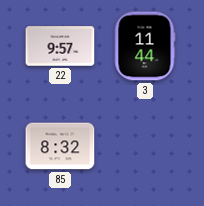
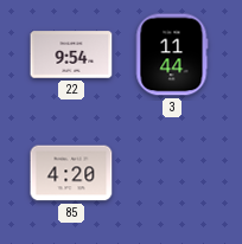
22: 9:57 -> 9:54 (71, 54)
85: 8:32 -> 4:20 (71, 173)
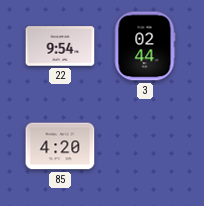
3: 11:44 -> 02:44 (145, 46)
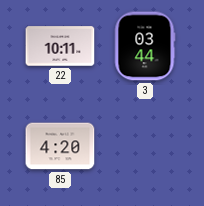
22: 9:54 -> 10:11 (60, 46)
3: 02:44 -> 03:44 (145, 46)
